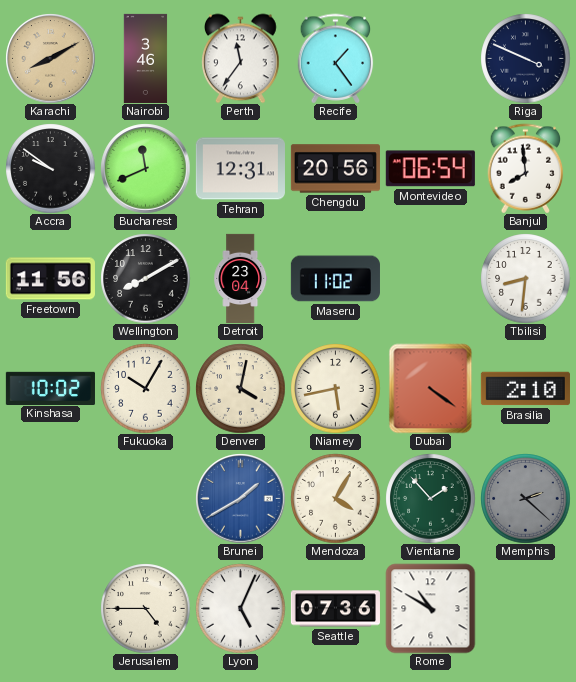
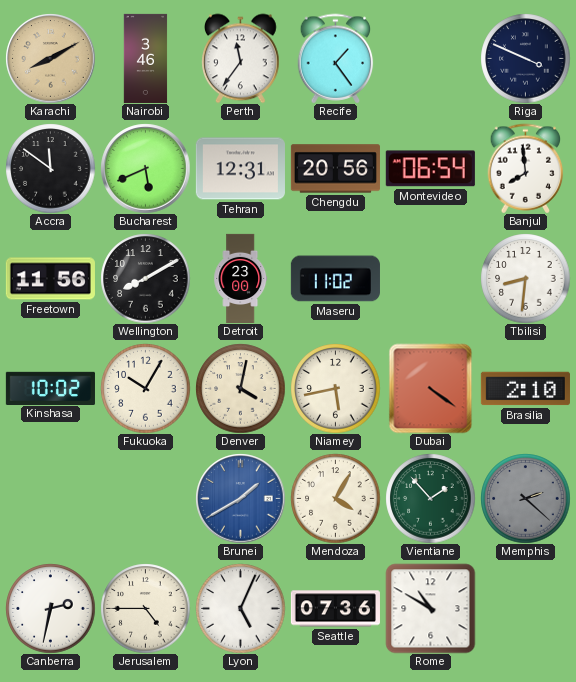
Accra: 9:51 -> 11:51 (50, 168)
Bucharest: 11:41 -> 5:41 (145, 168)
Detroit: 23:04 -> 23:00 (241, 278)
Canberra: none -> 2:32 (50, 608)
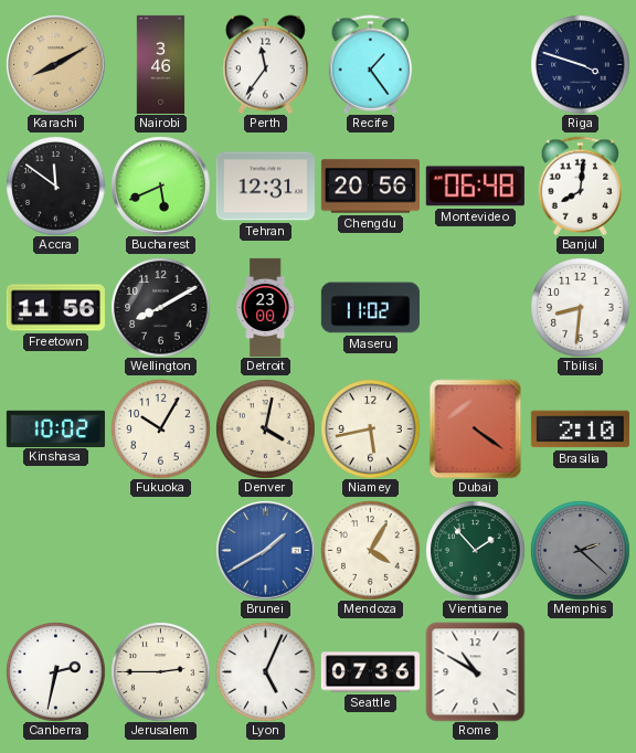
Riga: 3:49 -> 3:48 (580, 64)
Montevideo: 06:54 -> 06:48 (475, 187)
Banjul: 7:59 -> 8:01 (581, 185)
Jerusalem: 4:45 -> 2:45 (160, 671)
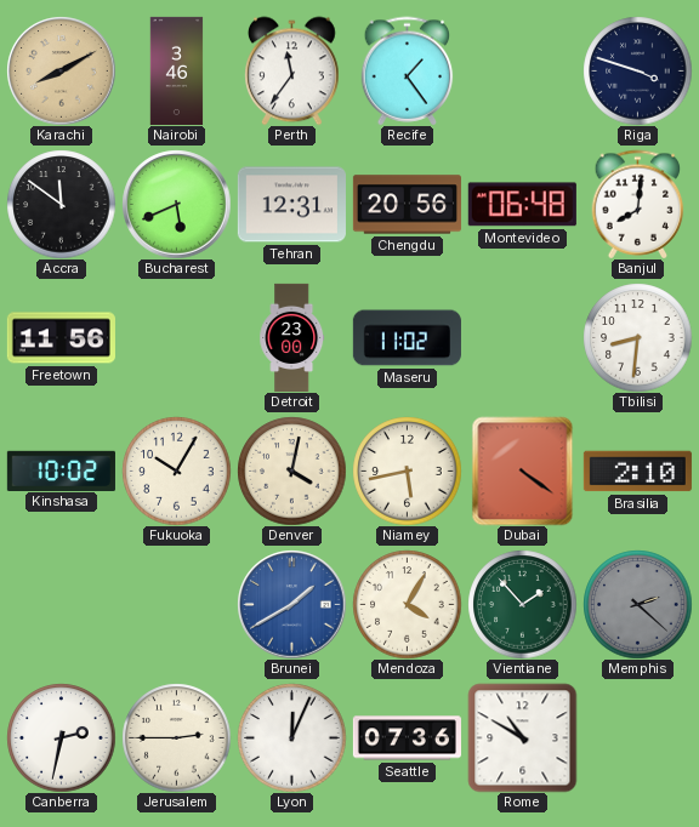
Wellington: 8:10 -> none (160, 307)
Lyon: 5:04 -> 12:04 (291, 737)
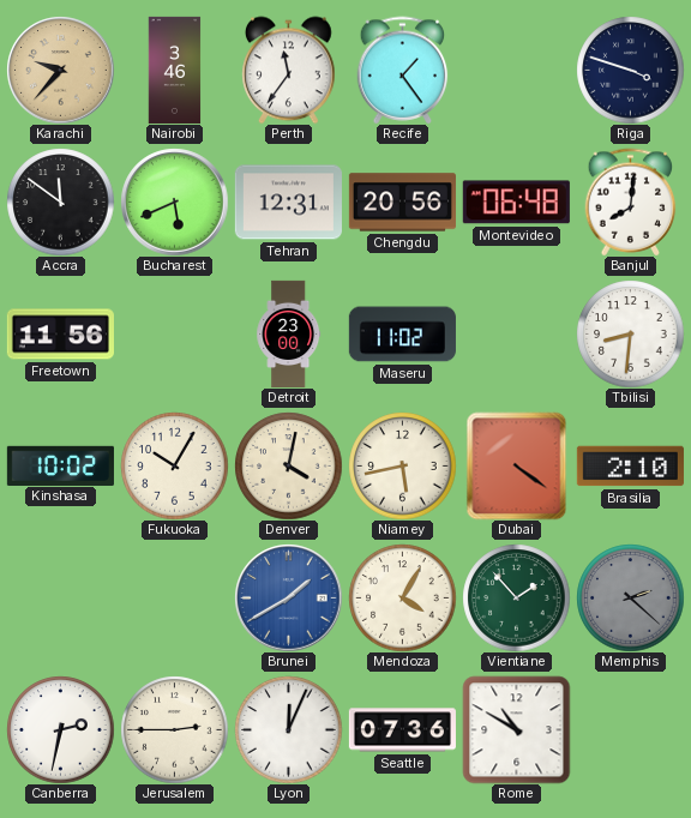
Karachi: 8:10 -> 9:37 (60, 70)
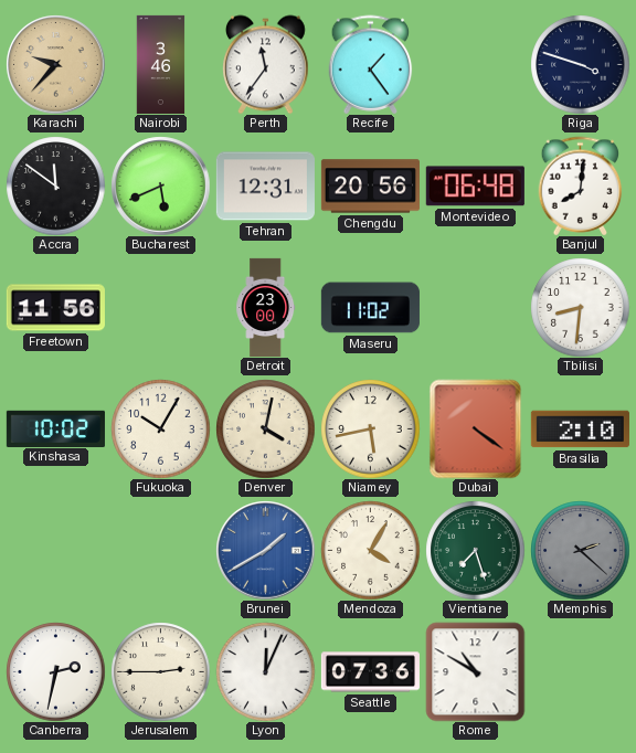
Vientiane: 1:53 -> 7:27 (475, 550)
